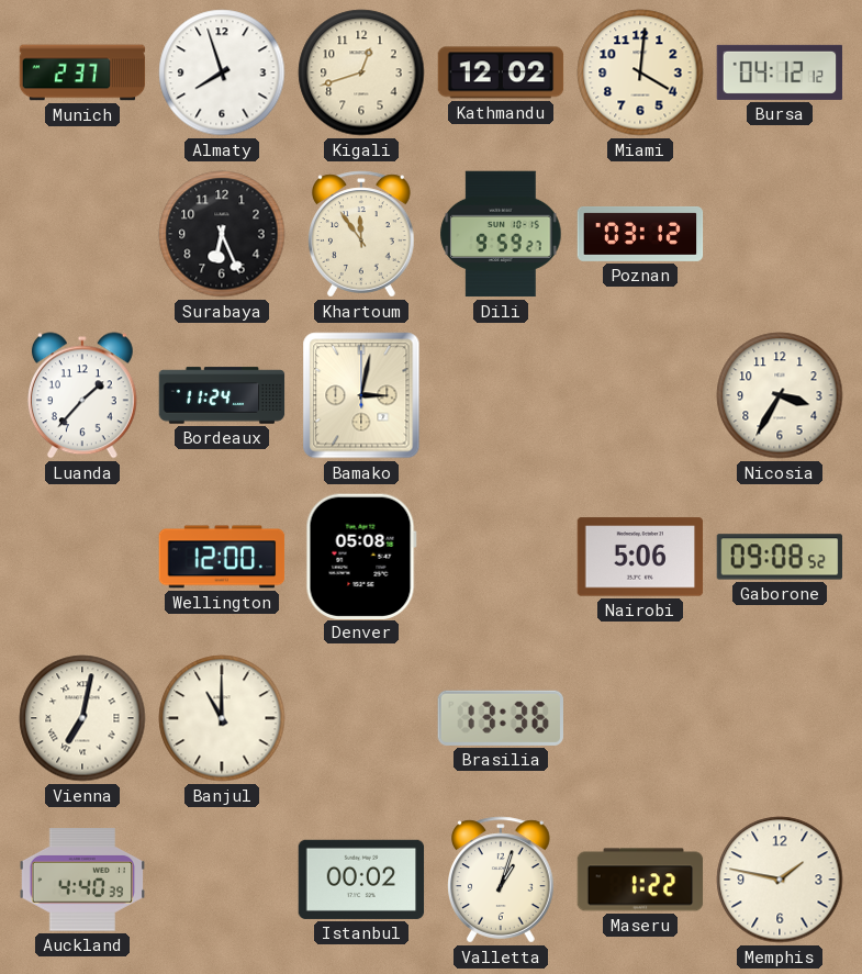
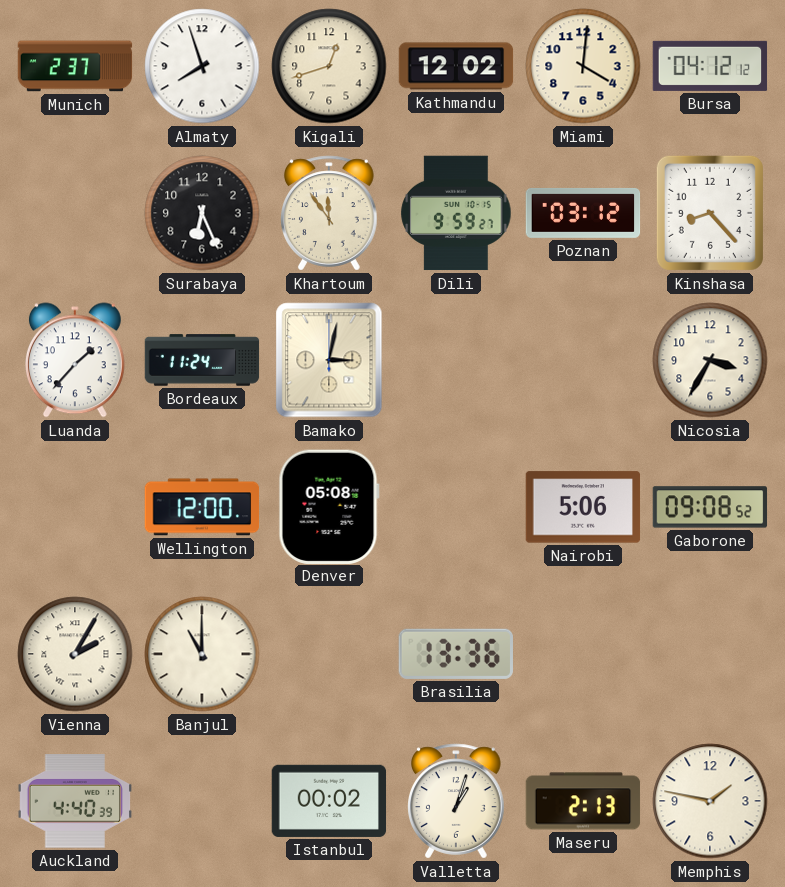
Kinshasa: none -> 8:23 (710, 213)
Vienna: 7:02 -> 2:05 (75, 654)
Maseru: 1:22 -> 2:13 (583, 801)
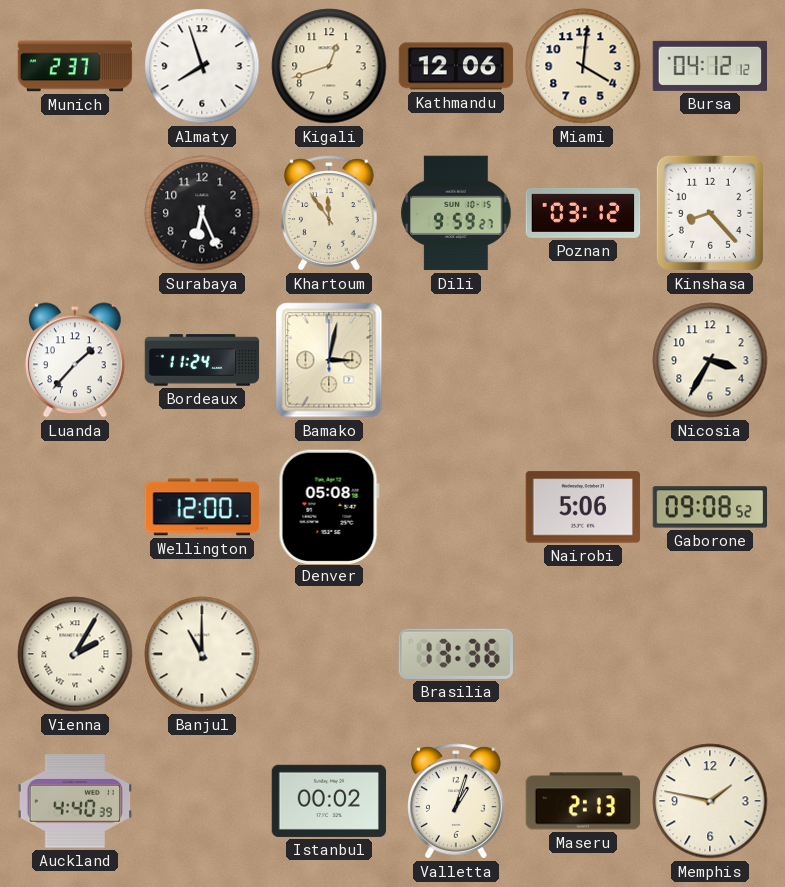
Kathmandu: 12:02 -> 12:06 (456, 66)
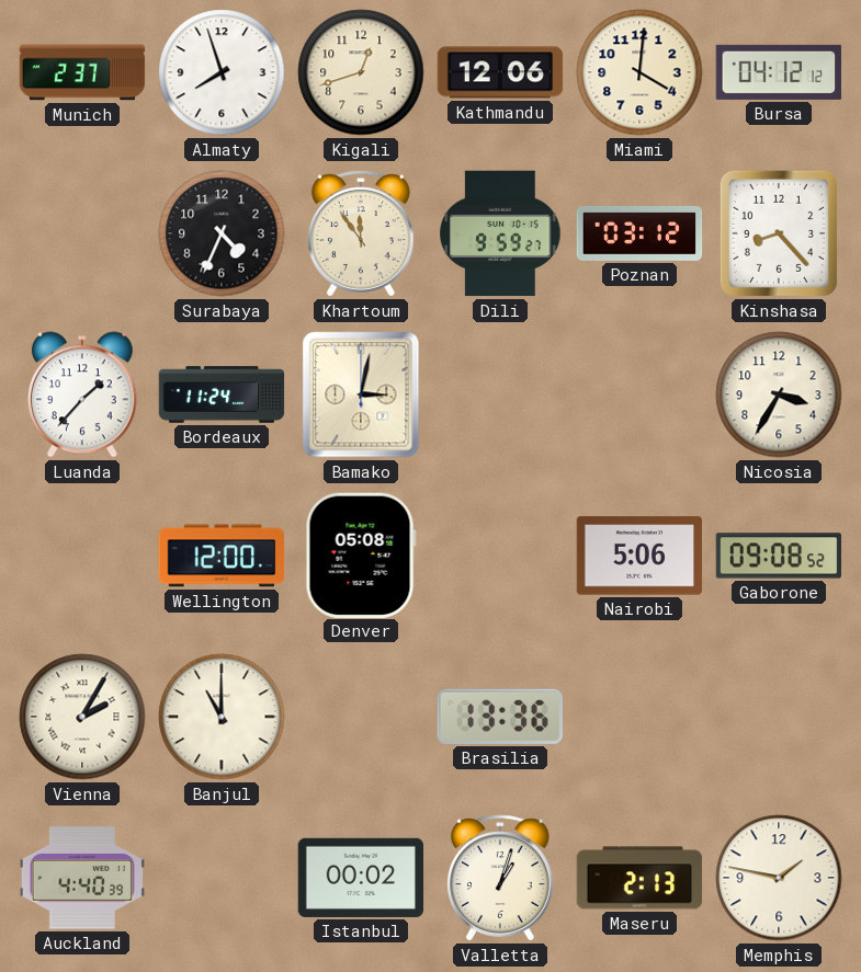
Surabaya: 6:26 -> 4:34 (222, 233)
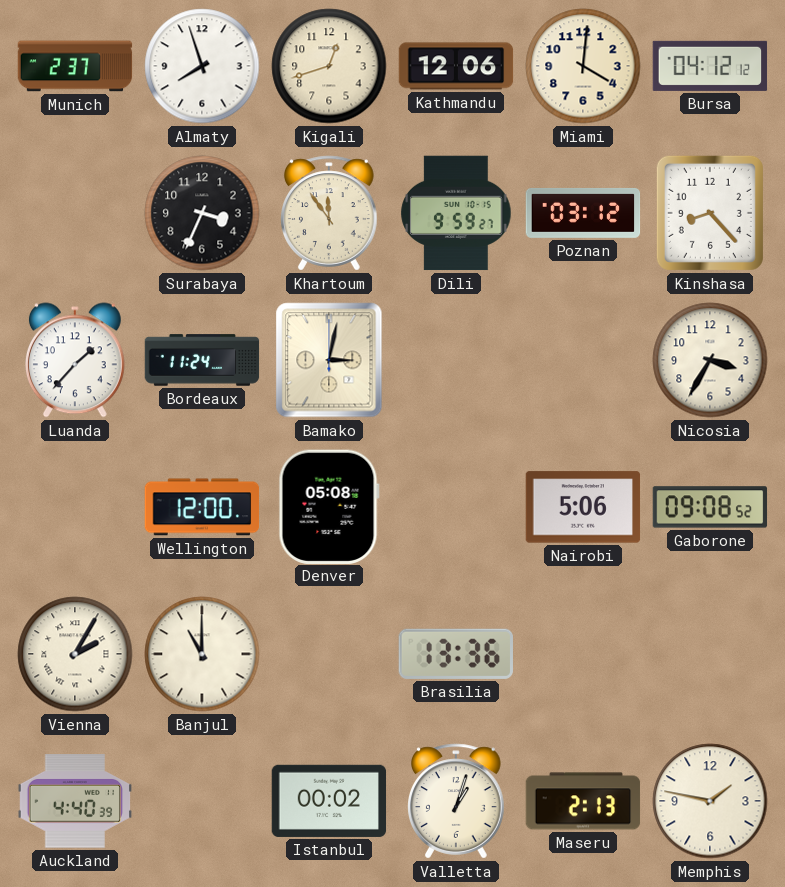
Surabaya: 4:34 -> 3:34 (202, 213)
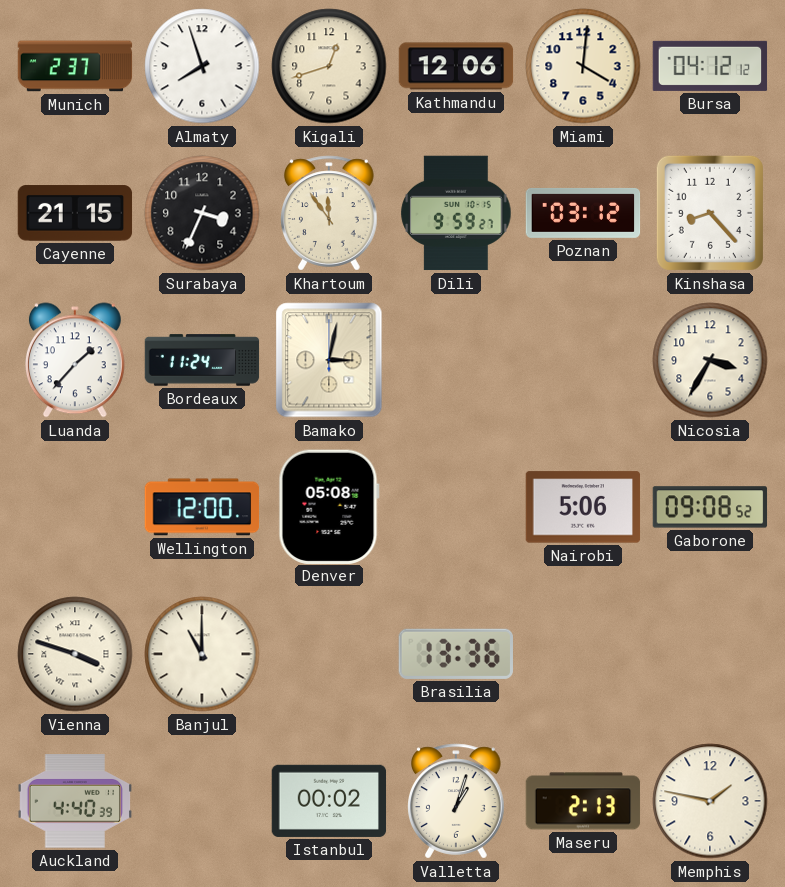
Cayenne: none -> 21:15 (75, 213)
Vienna: 2:05 -> 3:48 (75, 654)
